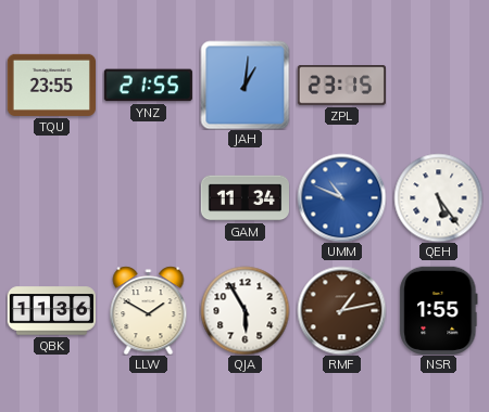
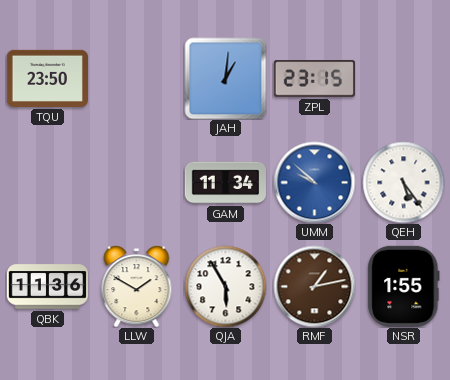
TQU: 23:55 -> 23:50 (47, 78)
YNZ: 21:55 -> none (148, 86)
UMM: 10:49 -> 9:52 (314, 182)
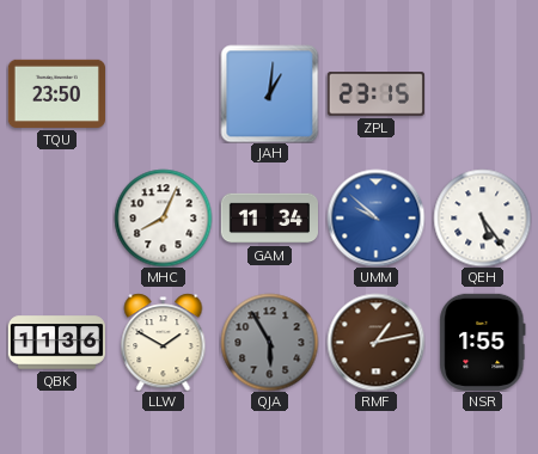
MHC: none -> 8:04 (163, 217)
QJA dial: white -> grey (269, 342)
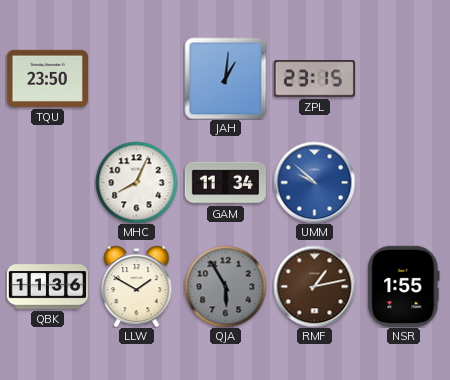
QEH: 5:24 -> none (482, 217)
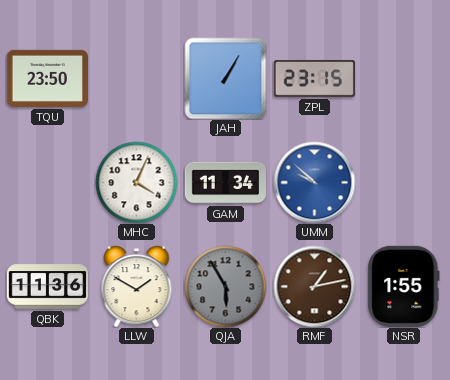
JAH: 1:01 -> 1:05 (225, 78)
MHC: 8:04 -> 4:04 (136, 182)
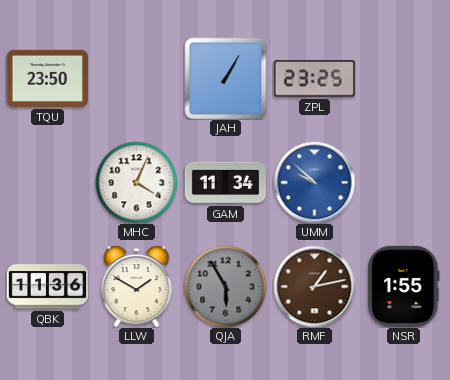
ZPL: 23:15 -> 23:25 (314, 79)
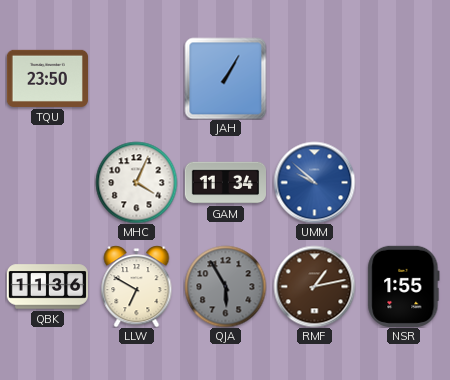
ZPL: 23:25 -> none (314, 79)
LLW: 1:50 -> 6:50 (137, 286)
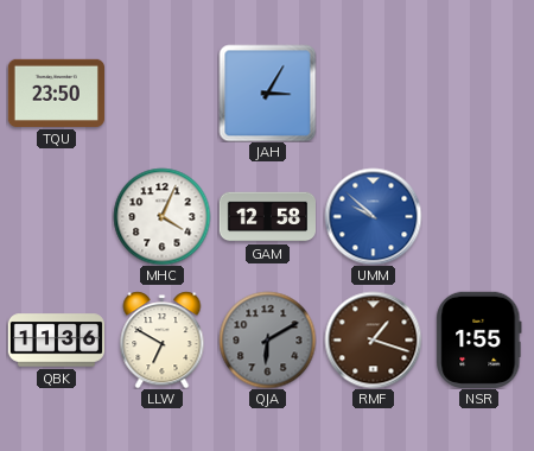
JAH: 1:05 -> 3:05 (267, 93)
GAM: 11:34 -> 12:58 (267, 217)
QJA: 5:55 -> 6:10 (267, 339)
RMF: 1:13 -> 1:18 (373, 339)
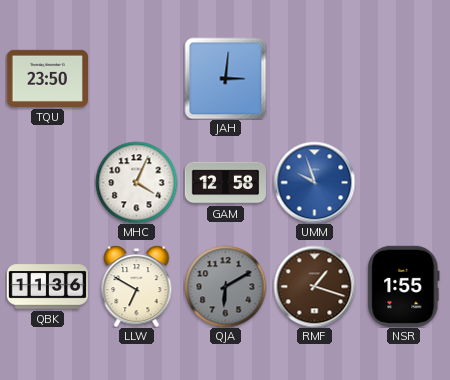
JAH: 3:05 -> 3:01 (225, 78)
UMM: 9:52 -> 9:57 (314, 182)
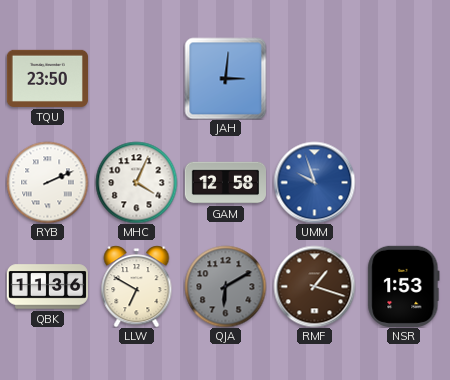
RYB: none -> 2:11 (47, 182)
NSR: 1:55 -> 1:53 (404, 286)
